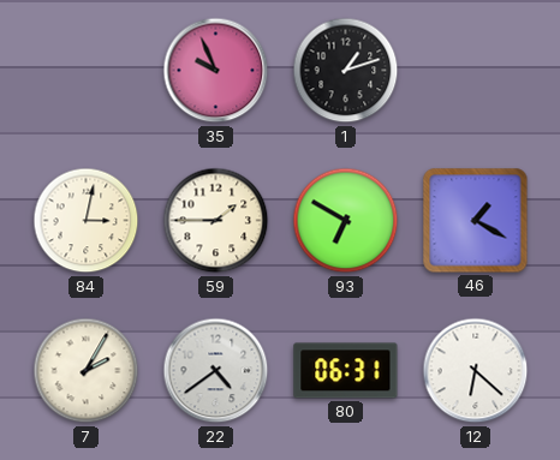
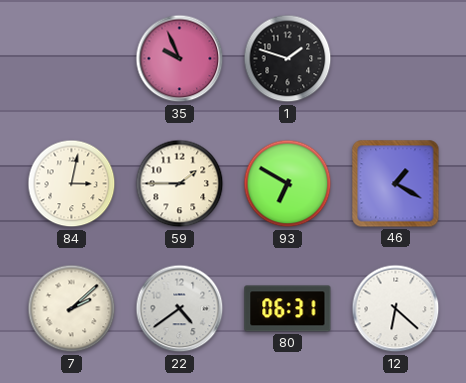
1: 1:12 -> 1:48 (288, 59)
7: 2:05 -> 2:08 (72, 309)
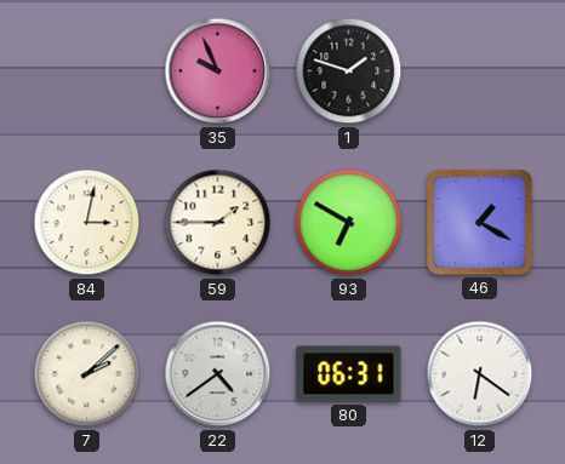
12: 6:22 -> 6:21 (480, 374)
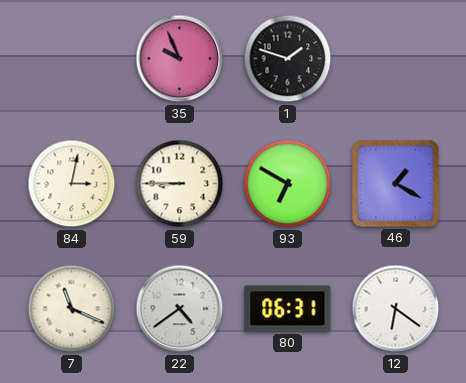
59: 1:45 -> 8:45 (180, 184)
7: 2:08 -> 11:19 (72, 309)
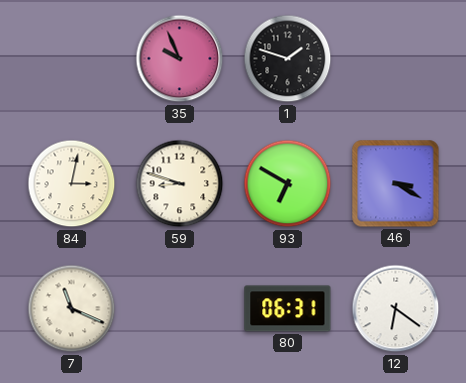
59: 8:45 -> 8:48 (180, 184)
46: 1:20 -> 3:20 (396, 184)
22: 4:39 -> none (180, 309)
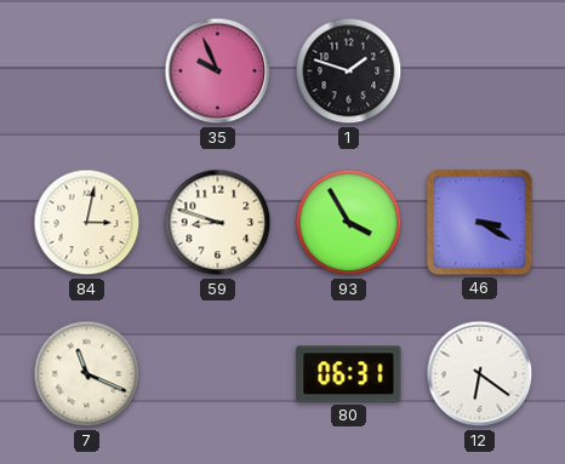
93: 6:50 -> 3:55 (349, 223)
